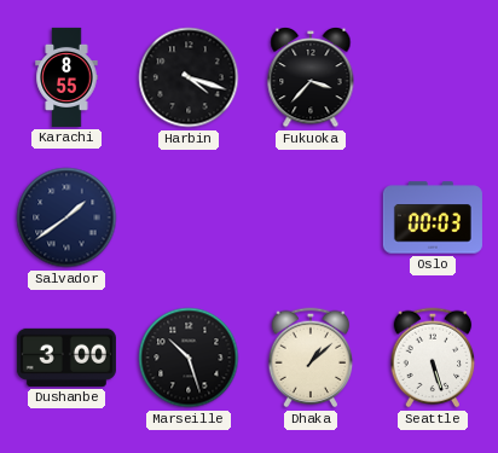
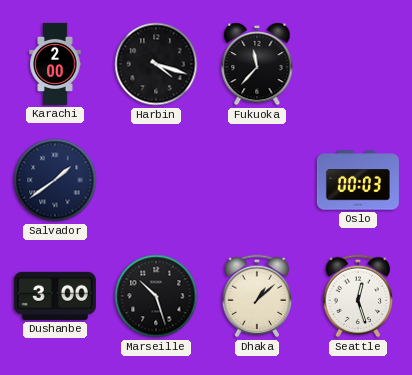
Karachi: 8:55 -> 2:00 (55, 64)
Fukuoka: 3:37 -> 11:37 (257, 64)
Seattle: 5:27 -> 12:27 (358, 296)
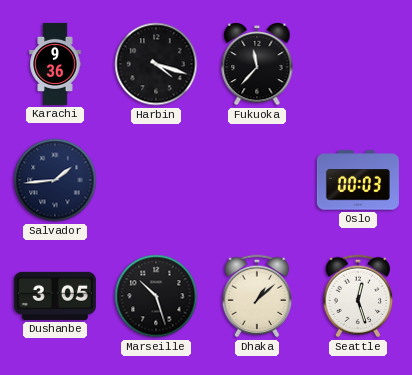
Karachi: 2:00 -> 9:36 (55, 64)
Salvador: 1:39 -> 1:44 (55, 180)
Dushanbe: 3:00 -> 3:05 (55, 296)
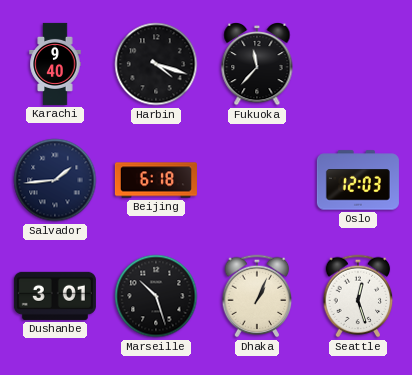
Karachi: 9:36 -> 9:40 (55, 64)
Beijing: none -> 6:18 (156, 180)
Oslo: 00:03 -> 12:03 (358, 180)
Dushanbe: 3:05 -> 3:01 (55, 296)
Dhaka: 1:08 -> 1:04 (257, 296)
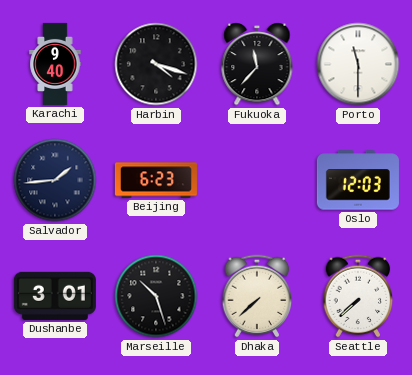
Porto: none -> 11:30 (358, 64)
Beijing: 6:18 -> 6:23 (156, 180)
Dhaka: 1:04 -> 7:38 (257, 296)
Seattle: 12:27 -> 7:38 (358, 296)
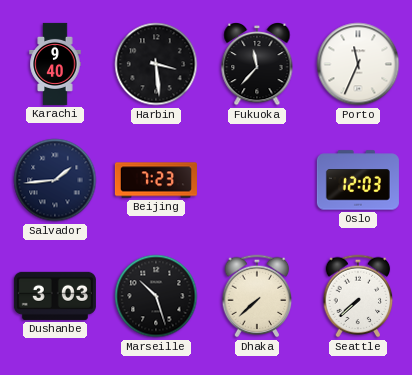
Harbin: 4:18 -> 3:29 (156, 64)
Porto: 11:30 -> 11:34 (358, 64)
Beijing: 6:23 -> 7:23 (156, 180)
Dushanbe: 3:01 -> 3:03 (55, 296)
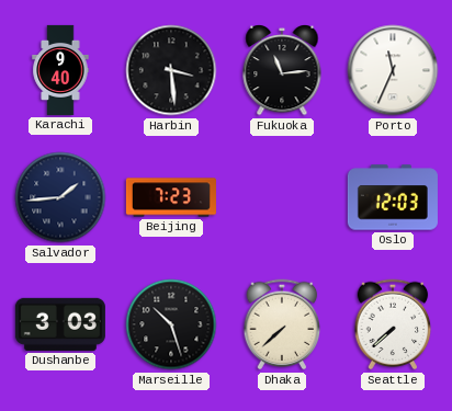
Fukuoka: 11:37 -> 11:14 (282, 70)
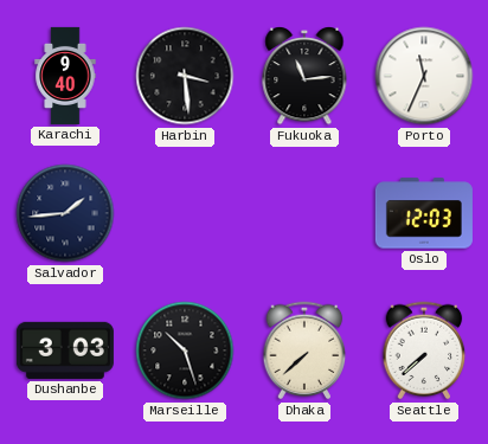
Beijing: 7:23 -> none (171, 197)
